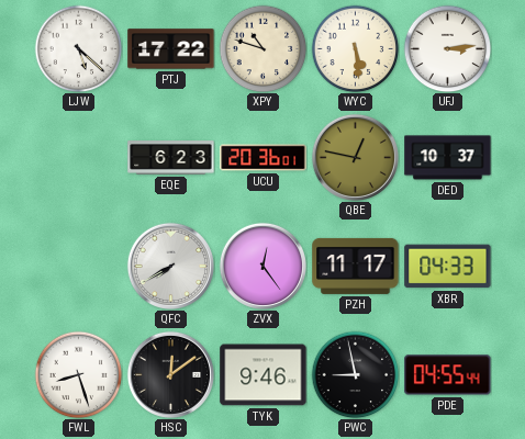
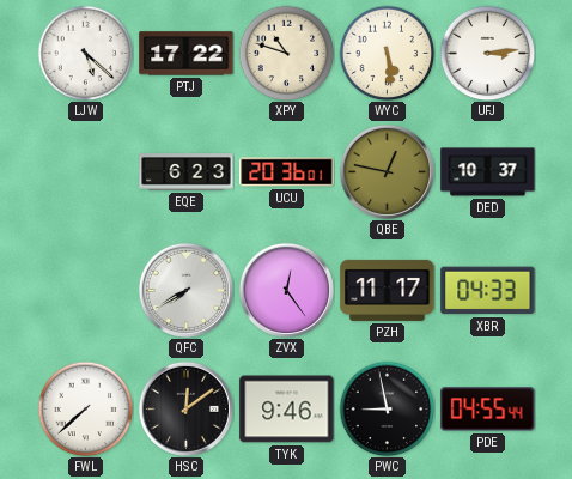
FWL: 8:27 -> 7:38 (85, 408)
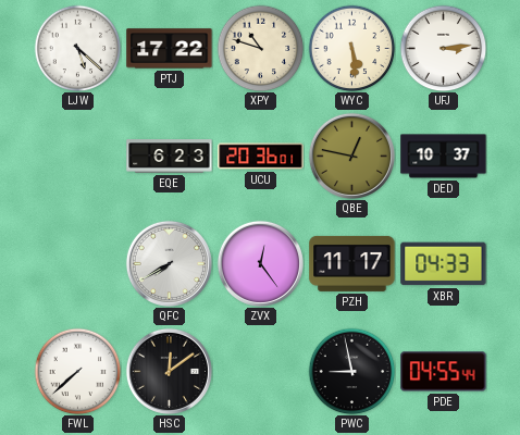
TYK: 9:46 -> none (287, 410)
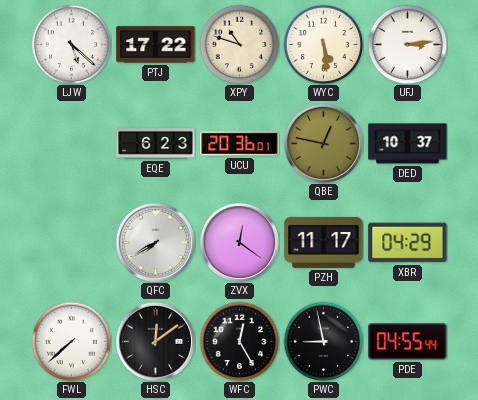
ZVX: 12:24 -> 12:21 (239, 242)
XBR: 04:33 -> 04:29 (408, 243)
WFC: none -> 12:25 (239, 341)
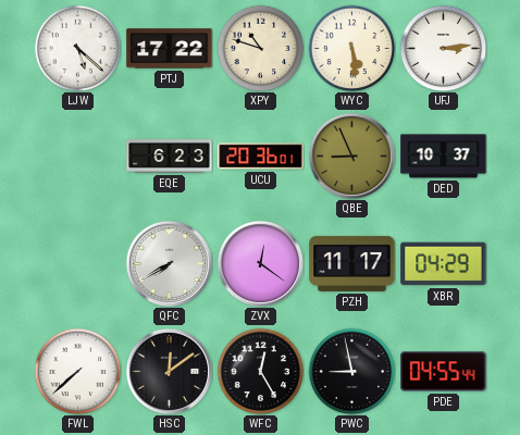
QBE: 12:47 -> 8:56 (351, 156)
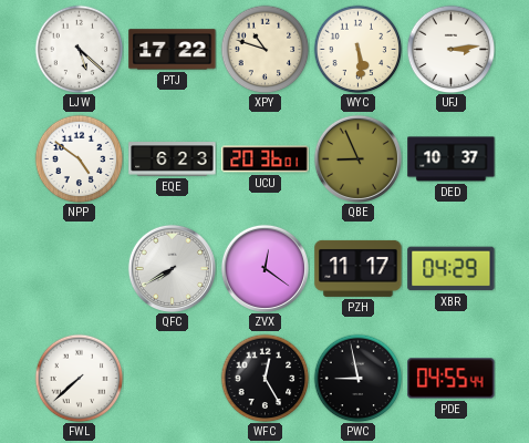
NPP: none -> 4:51 (79, 158)
HSC: 12:09 -> none (169, 371)
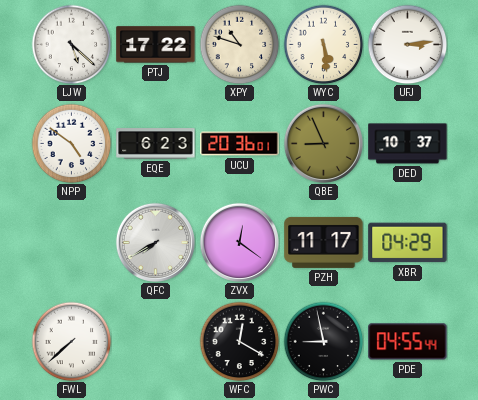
WFC: 12:25 -> 12:20 (239, 341)
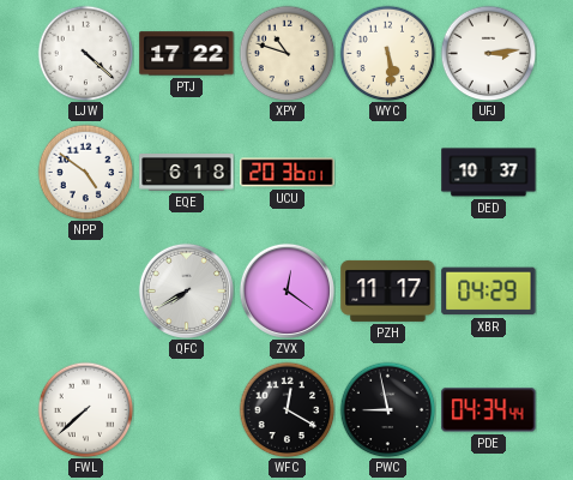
LJW: 5:22 -> 4:22 (85, 53)
EQE: 6:23 -> 6:18 (187, 173)
QBE: 8:56 -> none (323, 143)
PDE: 04:55 -> 04:34 (489, 410)
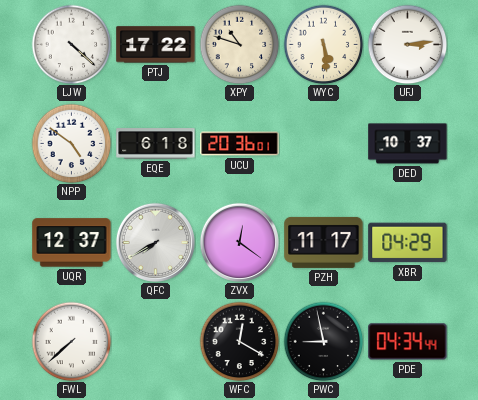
UQR: none -> 12:37 (72, 243)
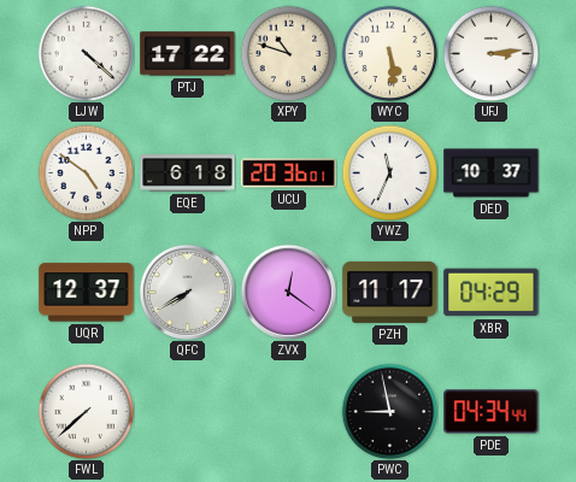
YWZ: none -> 11:34 (389, 172)
WFC: 12:20 -> none (239, 341)
